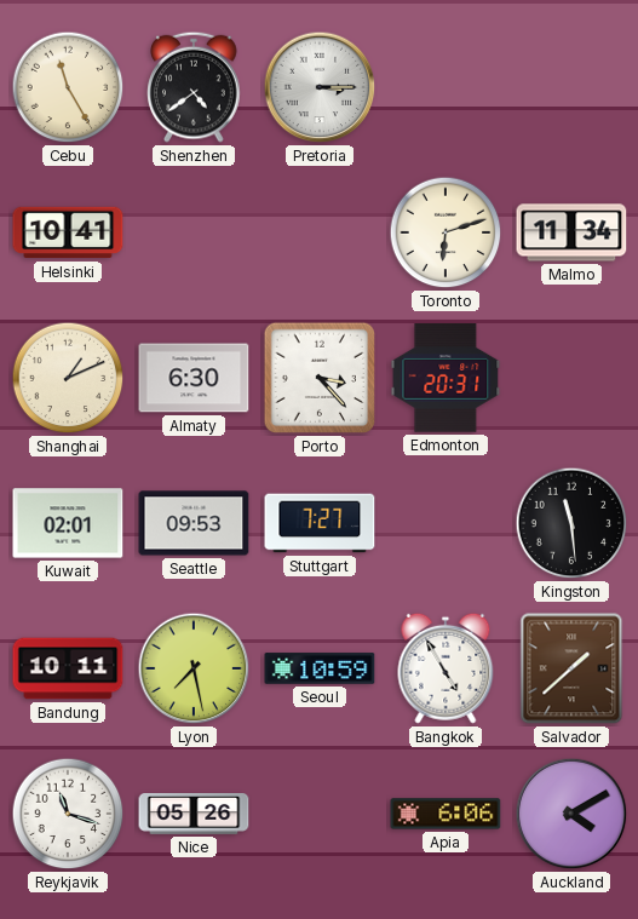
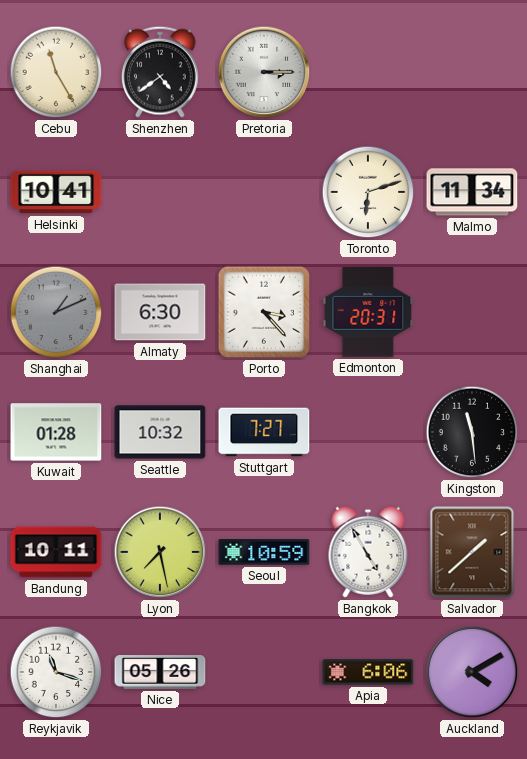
Shanghai dial: cream -> grey (56, 312)
Kuwait: 02:01 -> 01:28 (56, 432)
Seattle: 09:53 -> 10:32 (160, 432)
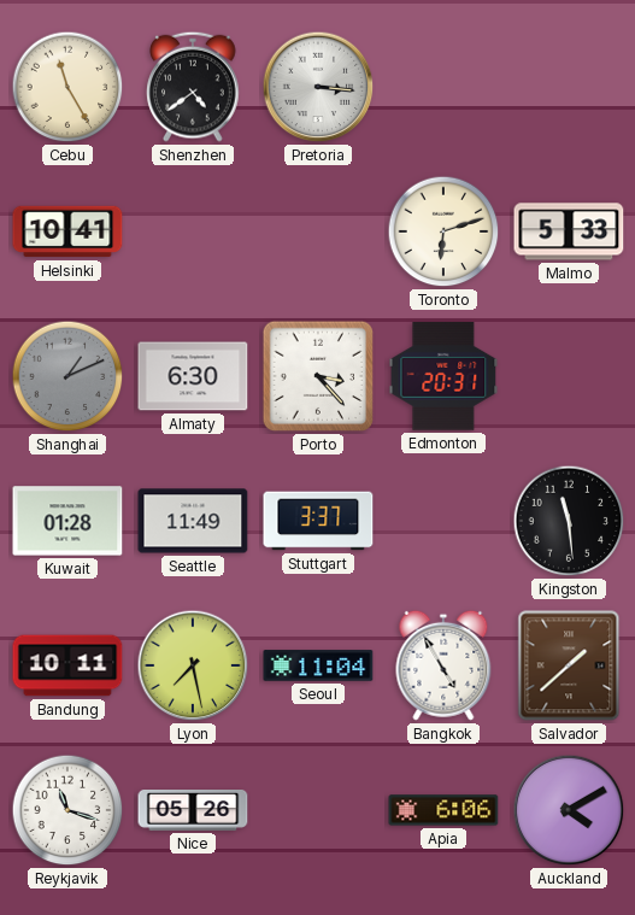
Pretoria: 3:15 -> 3:16 (318, 87)
Malmo: 11:34 -> 5:33 (569, 231)
Seattle: 10:32 -> 11:49 (193, 521)
Stuttgart: 7:27 -> 3:37 (318, 521)
Seoul: 10:59 -> 11:04 (318, 665)
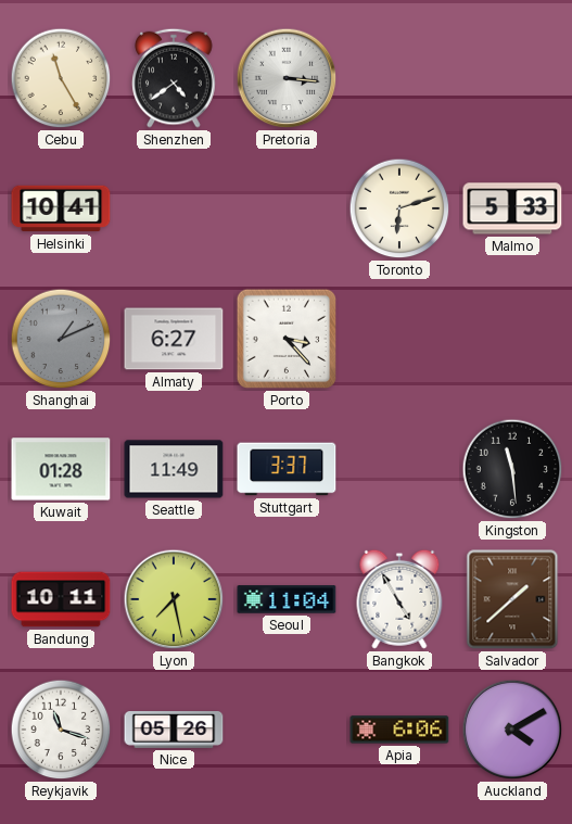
Almaty: 6:30 -> 6:27 (174, 339)
Edmonton: 20:31 -> none (443, 376)
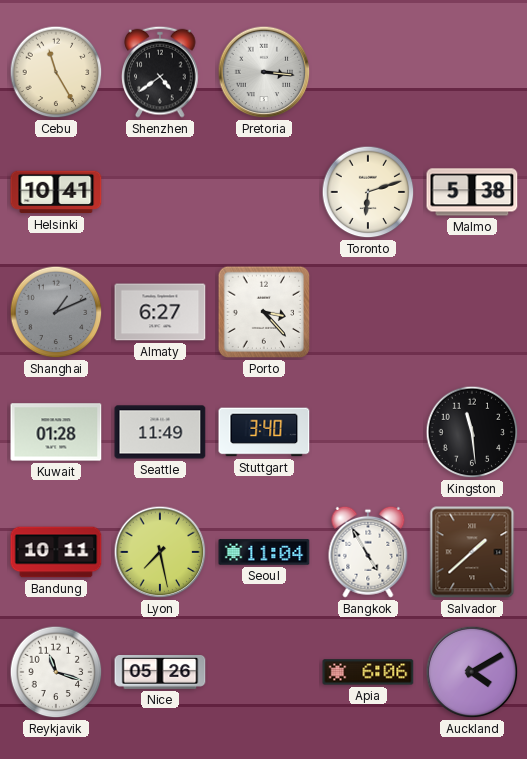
Malmo: 5:33 -> 5:38 (472, 192)
Stuttgart: 3:37 -> 3:40 (264, 432)
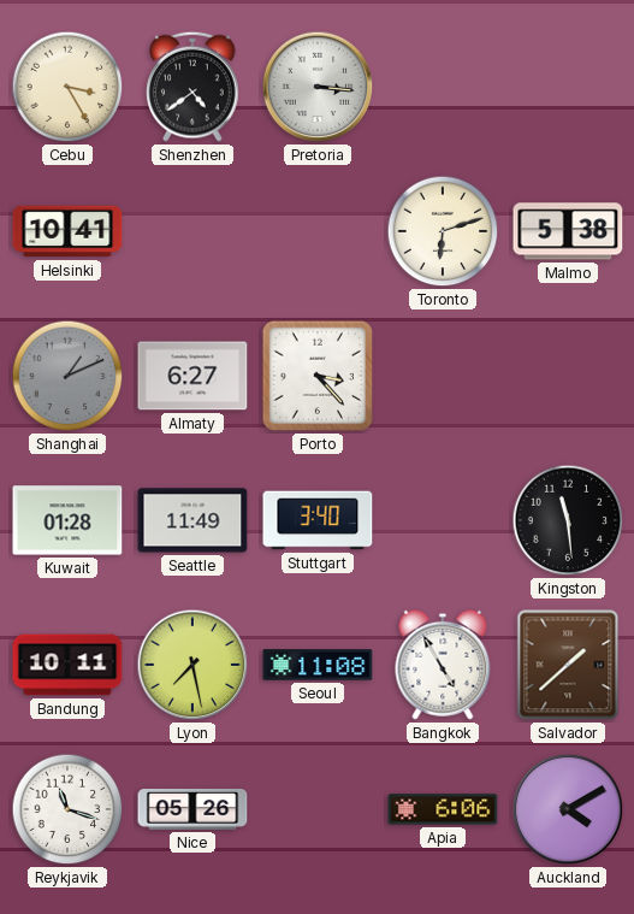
Cebu: 11:25 -> 3:25 (67, 87)
Seoul: 11:04 -> 11:08 (318, 665)
